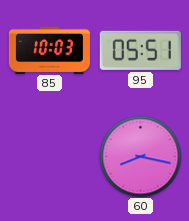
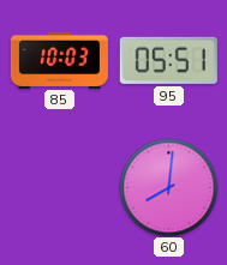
60: 8:17 -> 8:01 (168, 187)
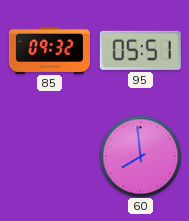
85: 10:03 -> 09:32 (49, 50)
60: 8:01 -> 7:59 (140, 156)
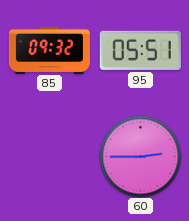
60: 7:59 -> 2:45 (140, 156)
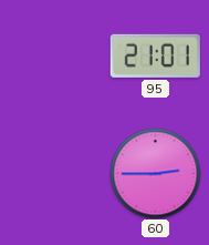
85: 09:32 -> none (49, 50)
95: 05:51 -> 21:01 (155, 55)
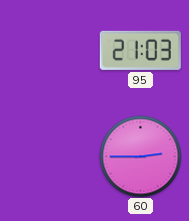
95: 21:01 -> 21:03 (140, 50)
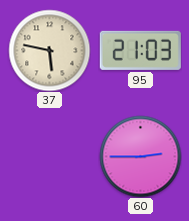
37: none -> 5:47 (49, 50)
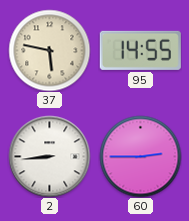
95: 21:03 -> 14:55 (140, 50)
2: none -> 8:44 (49, 156)
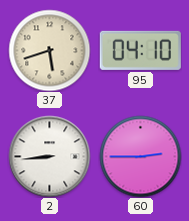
37: 5:47 -> 5:42 (49, 50)
95: 14:55 -> 04:10 (140, 50)
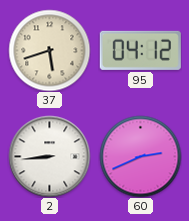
95: 04:10 -> 04:12 (140, 50)
60: 2:45 -> 2:41 (140, 156)
